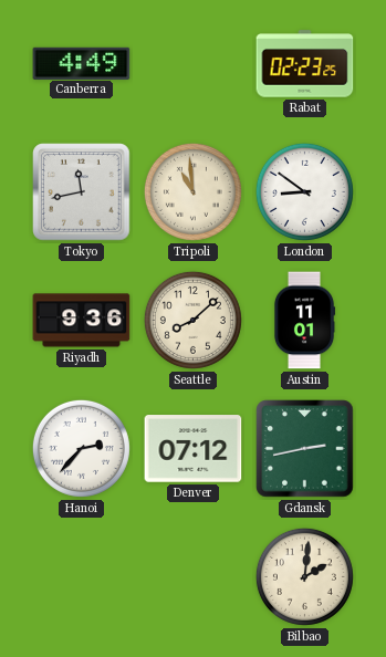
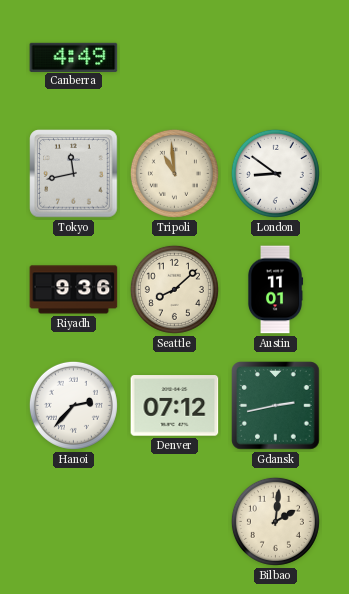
Rabat: 02:23 -> none (305, 64)
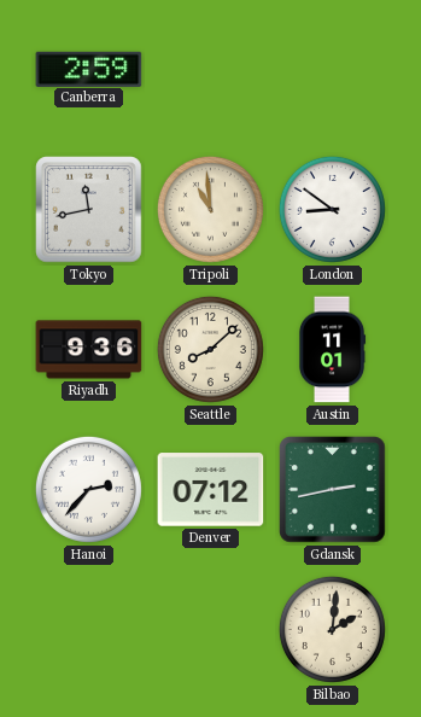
Canberra: 4:49 -> 2:59 (89, 69)
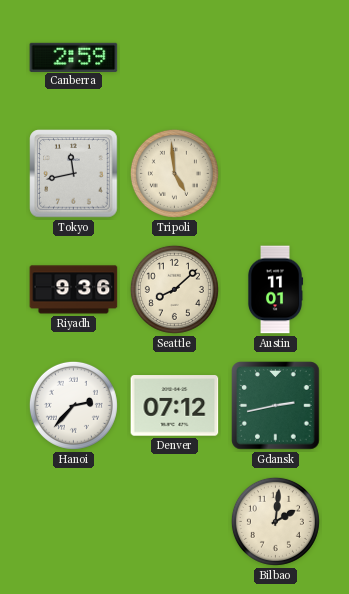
Tripoli: 10:59 -> 4:59 (174, 173)
London: 8:51 -> none (332, 209)
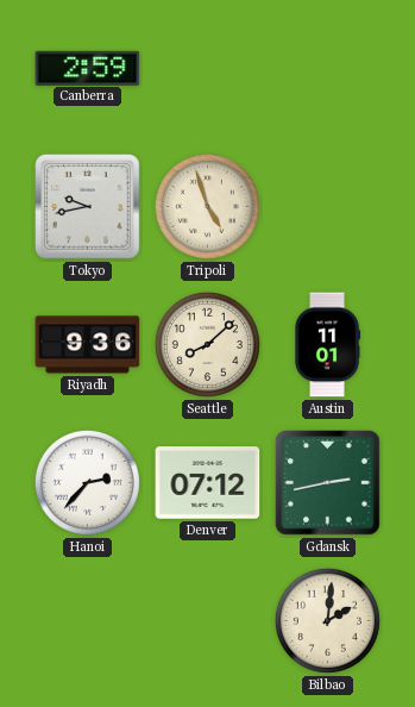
Tokyo: 11:43 -> 9:43 (88, 207)
Tripoli: 4:59 -> 4:57 (207, 206)
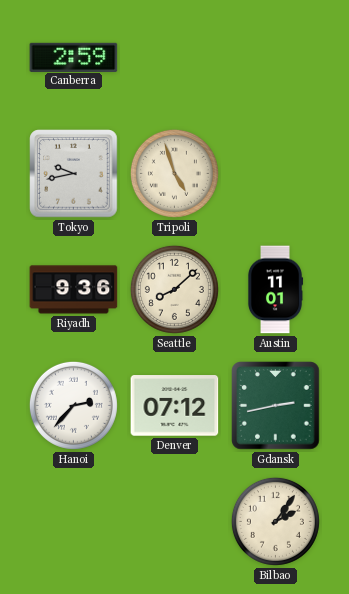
Bilbao: 2:01 -> 2:06 (275, 521)
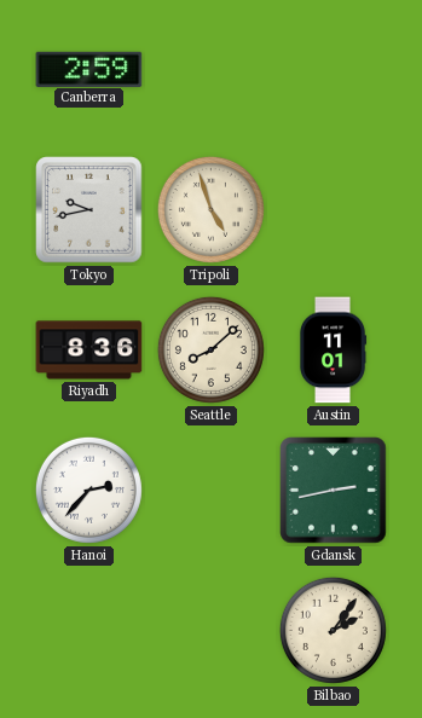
Riyadh: 9:36 -> 8:36 (89, 351)
Denver: 07:12 -> none (175, 406)
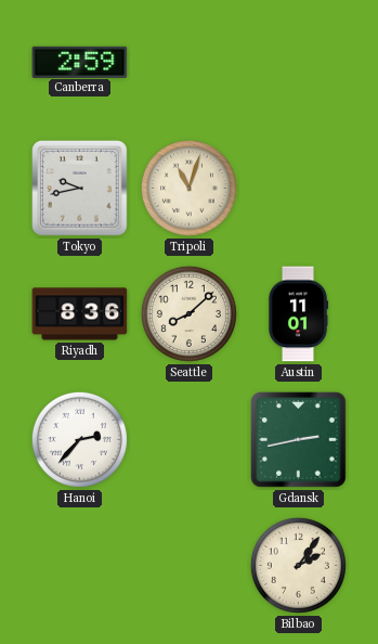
Tripoli: 4:57 -> 11:03 (188, 188)
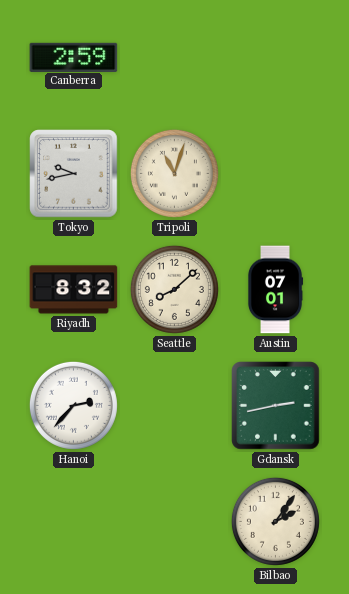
Riyadh: 8:36 -> 8:32 (74, 290)
Austin: 11:01 -> 07:01 (275, 290)
